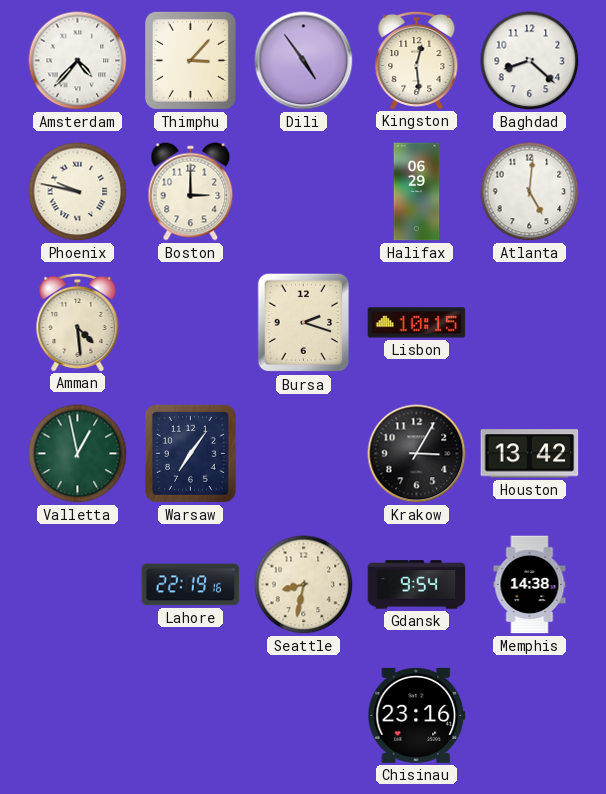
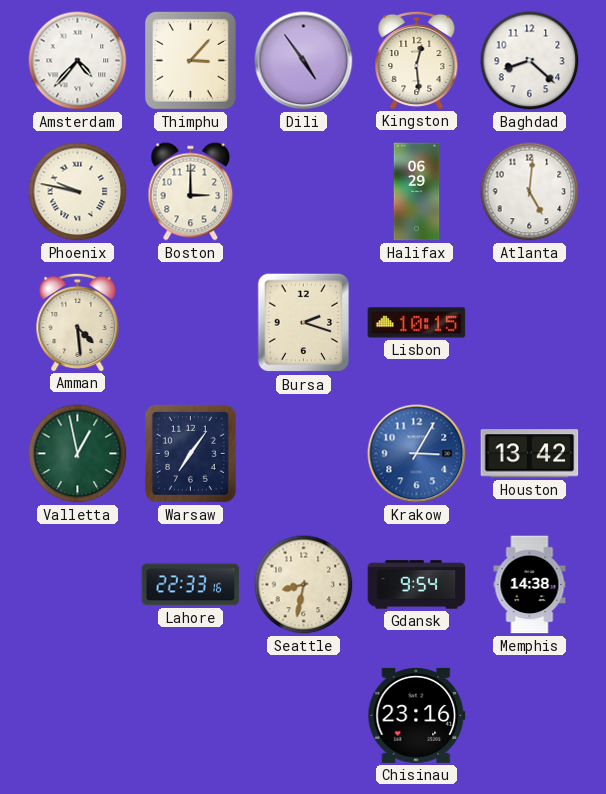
Krakow dial: black -> blue (417, 454)
Lahore: 22:19 -> 22:33 (191, 585)
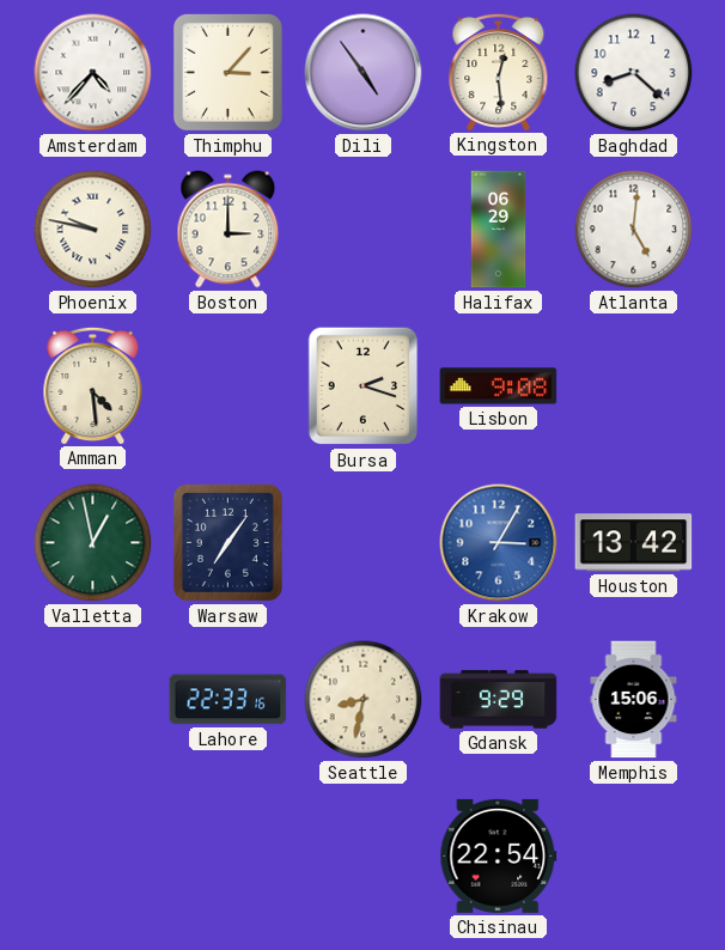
Lisbon: 10:15 -> 9:08 (499, 386)
Gdansk: 9:54 -> 9:29 (499, 700)
Memphis: 14:38 -> 15:06 (634, 700)
Chisinau: 23:16 -> 22:54 (499, 855)
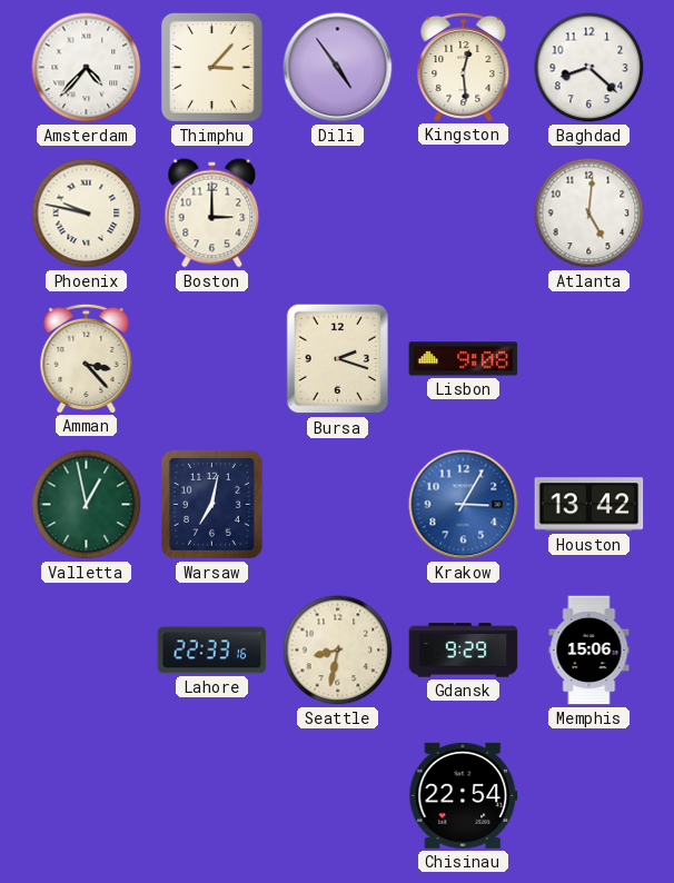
Halifax: 06:29 -> none (499, 230)
Amman: 4:29 -> 3:23 (87, 358)
Warsaw: 7:06 -> 7:02 (211, 504)
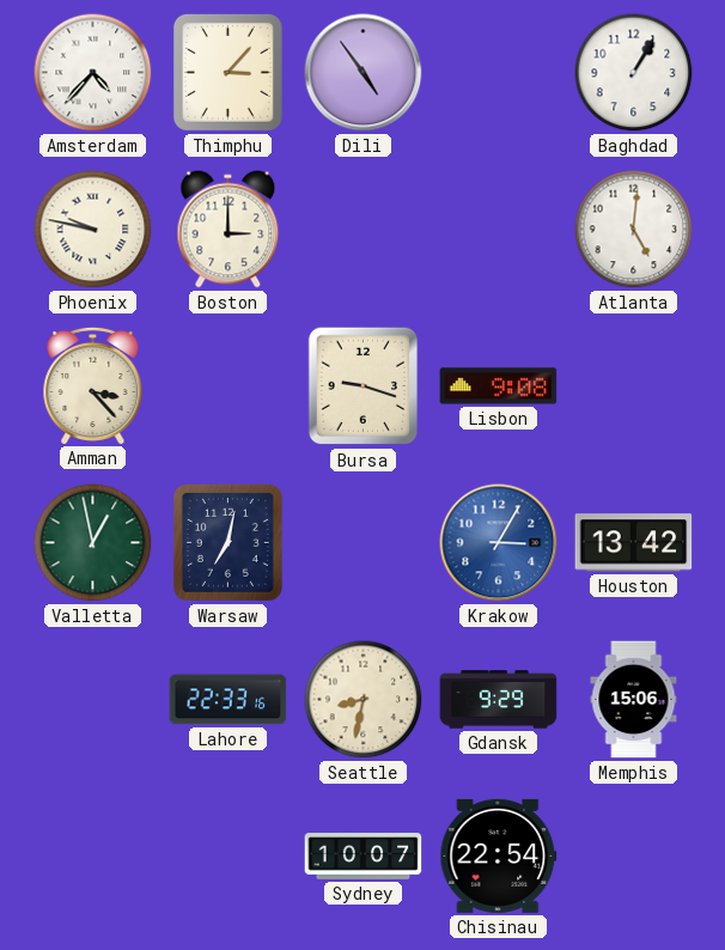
Kingston: 12:29 -> none (464, 67)
Baghdad: 8:22 -> 1:05 (634, 73)
Bursa: 2:18 -> 9:18 (364, 386)
Sydney: none -> 10:07 (364, 857)
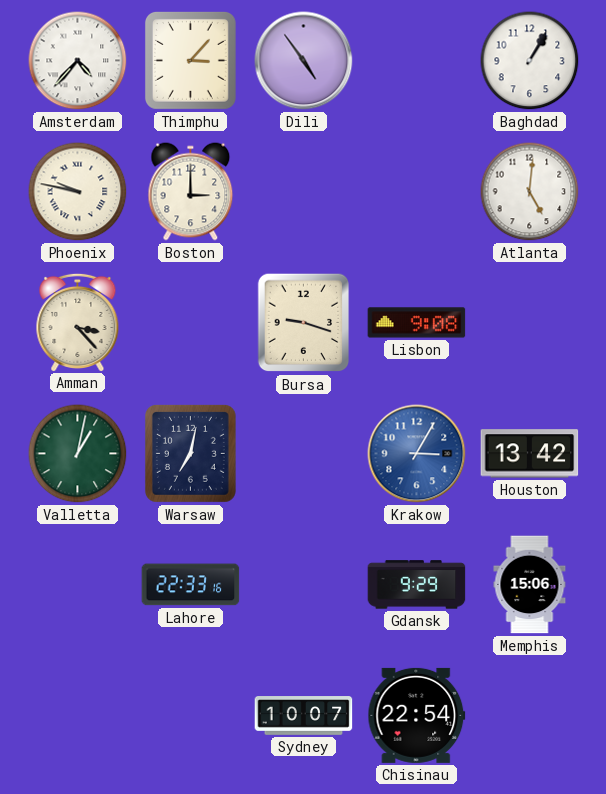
Valletta: 12:58 -> 1:02 (78, 454)
Seattle: 8:32 -> none (364, 700)
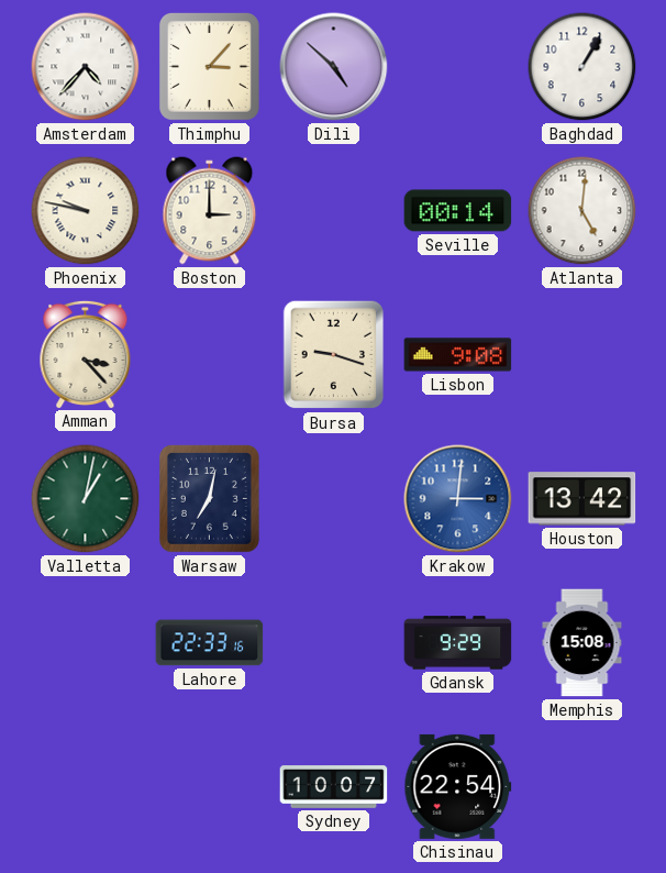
Dili: 4:54 -> 4:52 (334, 67)
Seville: none -> 00:14 (458, 211)
Krakow: 3:05 -> 3:01 (458, 499)
Memphis: 15:06 -> 15:08 (582, 643)
